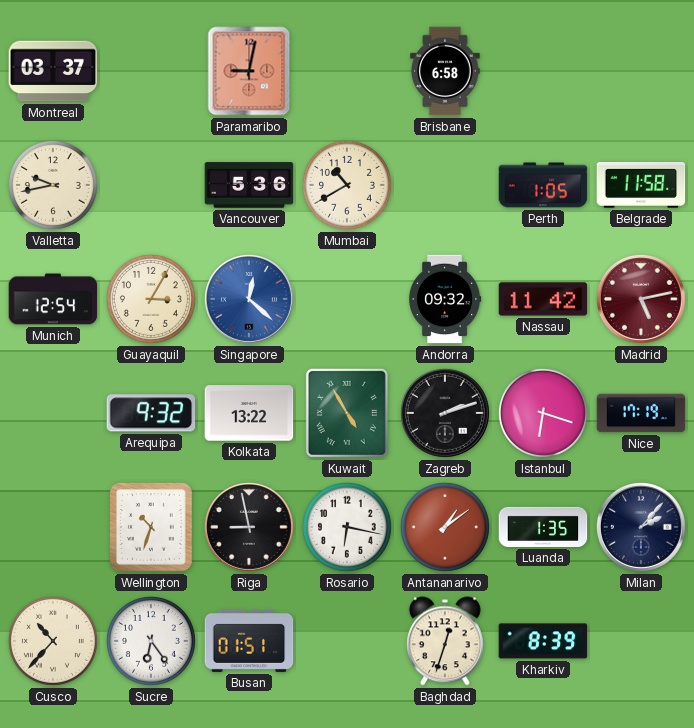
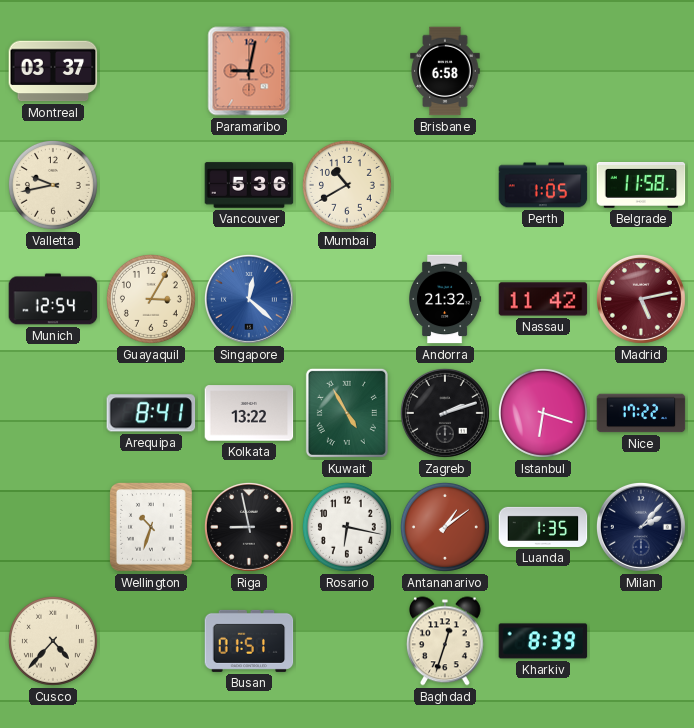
Andorra: 09:32 -> 21:32 (446, 299)
Arequipa: 9:32 -> 8:41 (151, 413)
Nice: 17:19 -> 17:22 (641, 413)
Cusco: 10:37 -> 4:37 (53, 641)
Sucre: 6:24 -> none (151, 641)
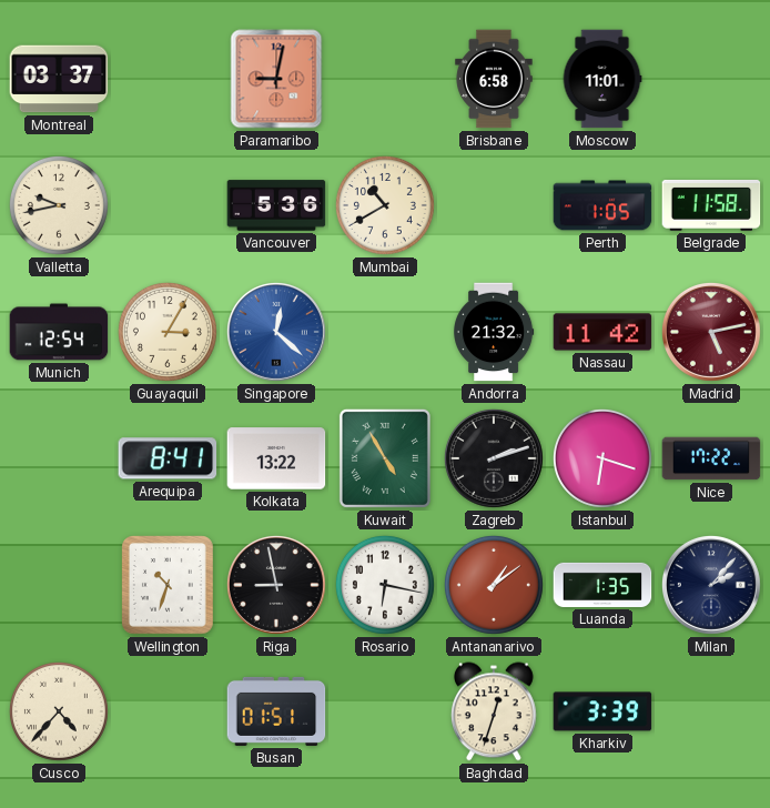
Moscow: none -> 11:01 (602, 79)
Kharkiv: 8:39 -> 3:39 (602, 711)
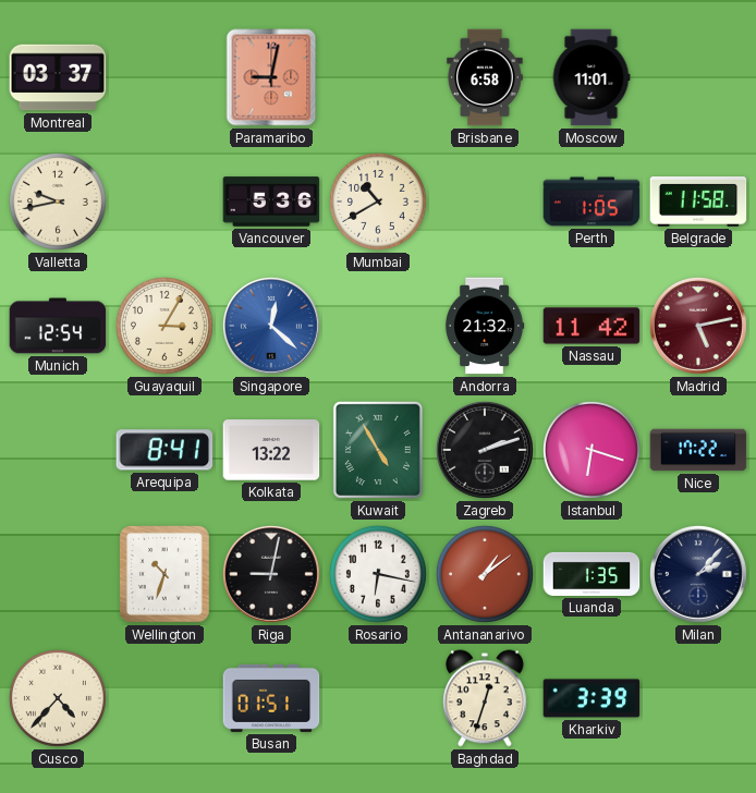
Riga: 8:58 -> 9:02 (271, 574)
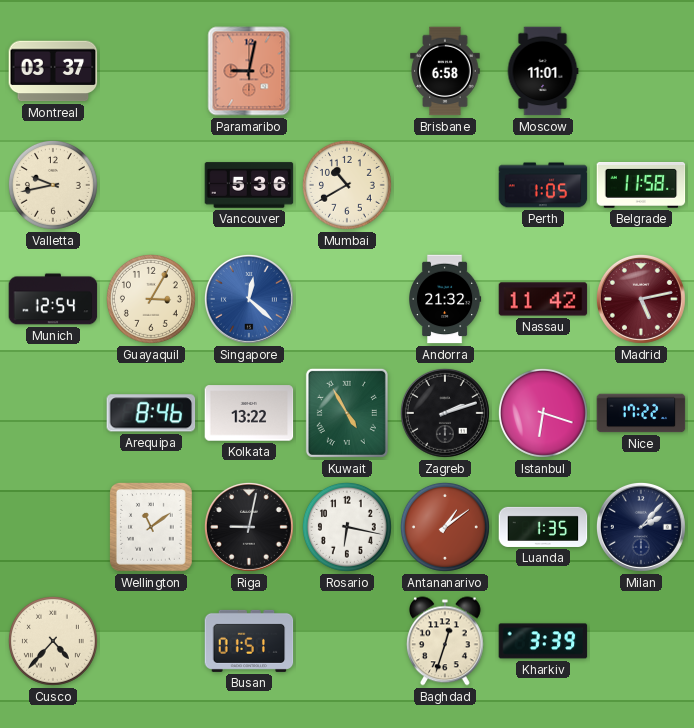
Arequipa: 8:41 -> 8:46 (151, 413)
Wellington: 10:33 -> 11:09 (152, 528)
